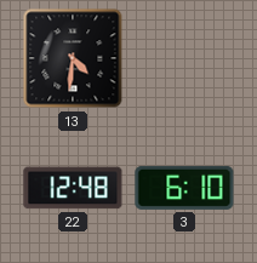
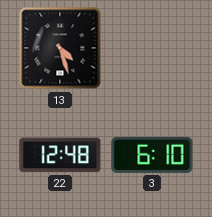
13: 4:31 -> 4:27 (60, 48)
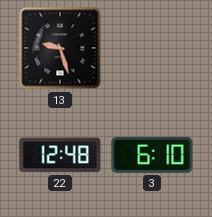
13: 4:27 -> 9:27 (60, 48)
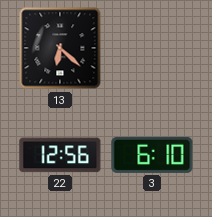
13: 9:27 -> 6:22 (60, 48)
22: 12:48 -> 12:56 (60, 155)
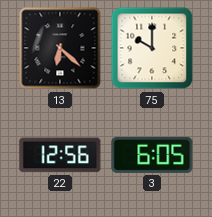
75: none -> 10:00 (152, 48)
3: 6:10 -> 6:05 (152, 155)
